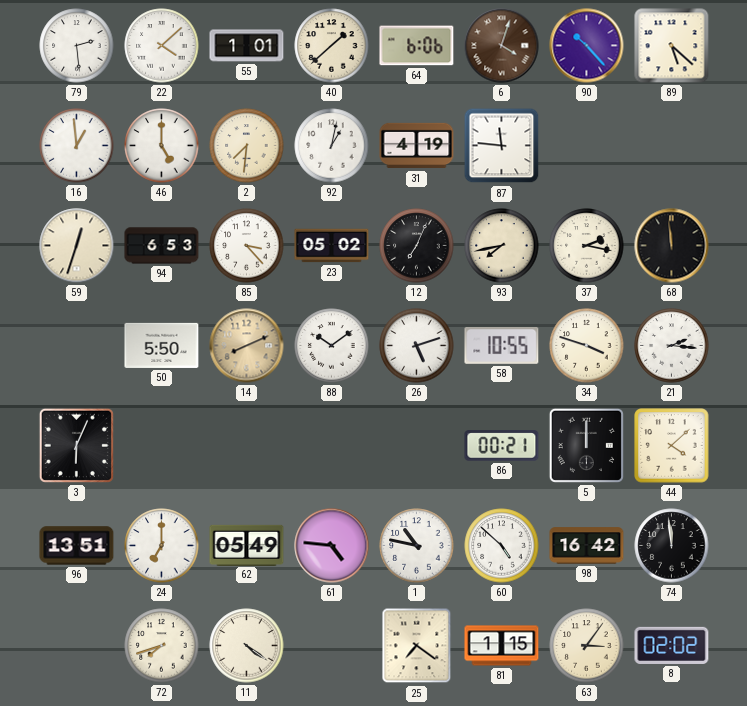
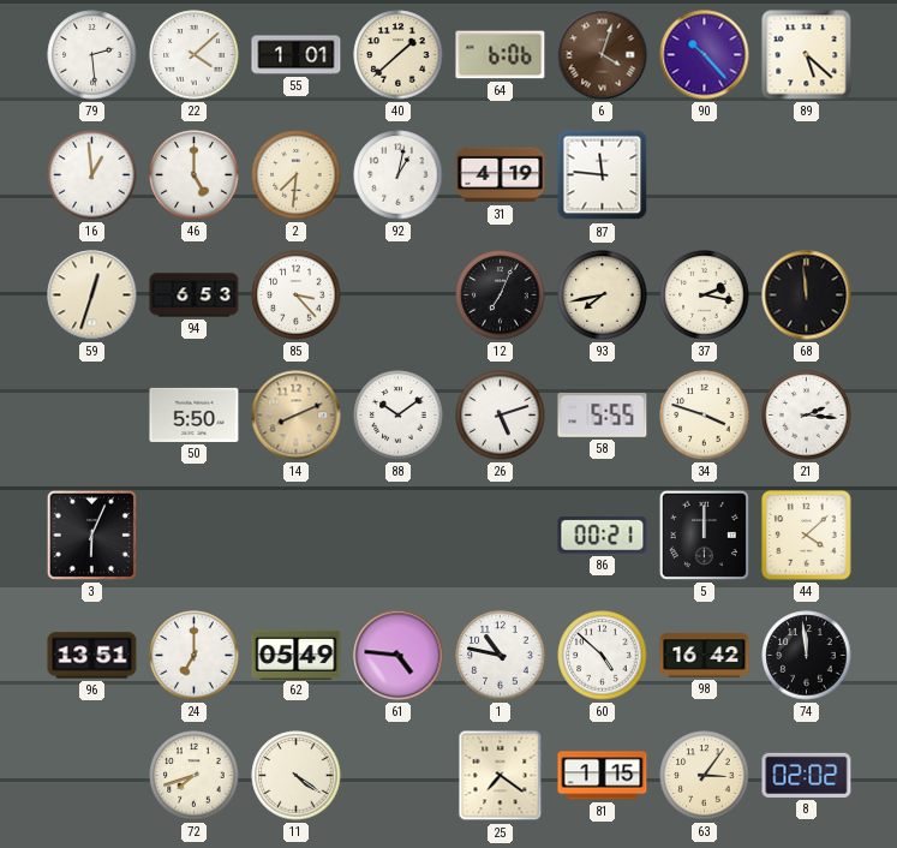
23: 05:02 -> none (332, 246)
58: 10:55 -> 5:55 (603, 414)
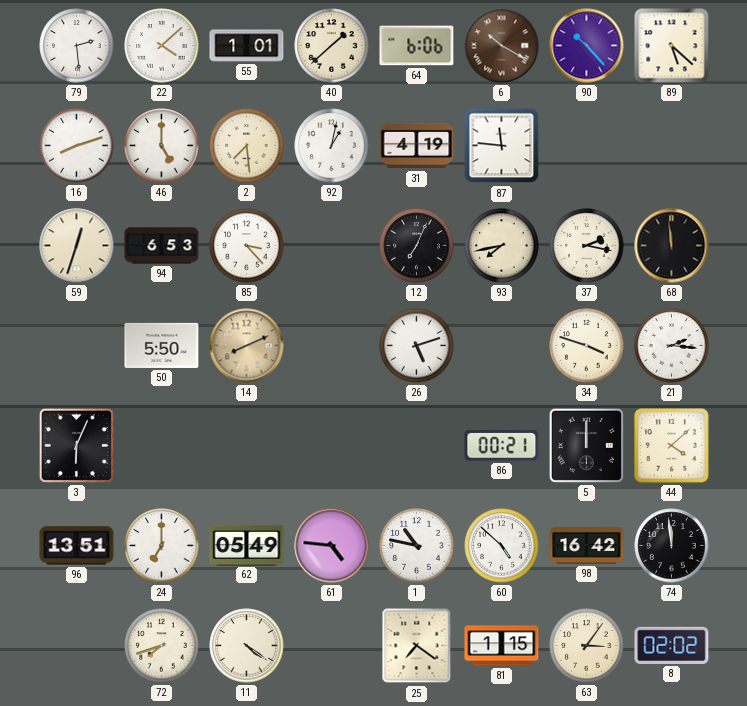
6: 4:03 -> 10:20 (502, 46)
16: 12:59 -> 8:12 (77, 146)
2: 7:31 -> 7:29 (247, 146)
88: 10:09 -> none (399, 416)
58: 5:55 -> none (603, 414)
